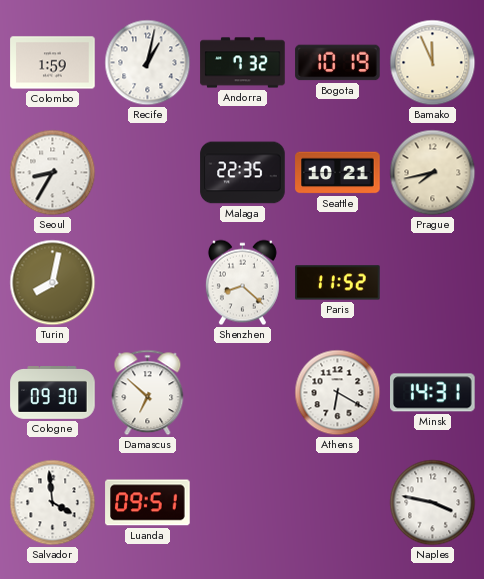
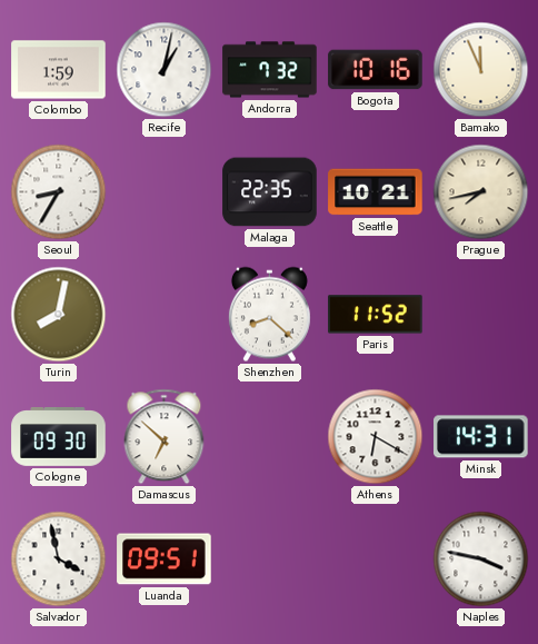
Bogota: 10:19 -> 10:16 (376, 70)
Salvador: 3:59 -> 3:58 (59, 559)
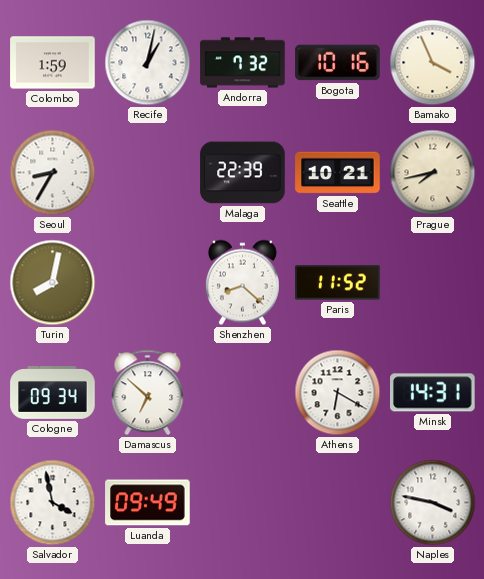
Bamako: 11:56 -> 3:56 (433, 63)
Malaga: 22:35 -> 22:39 (243, 173)
Cologne: 09:30 -> 09:34 (53, 393)
Luanda: 09:51 -> 09:49 (148, 503)
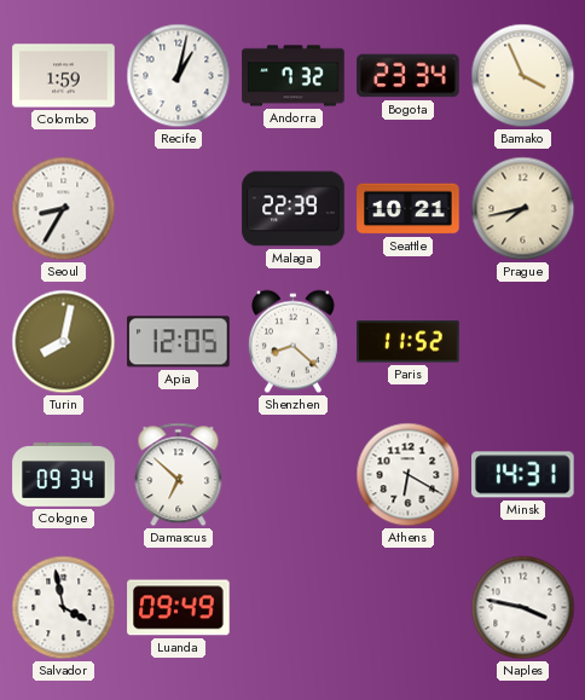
Bogota: 10:16 -> 23:34 (409, 76)
Apia: none -> 12:05 (179, 342)
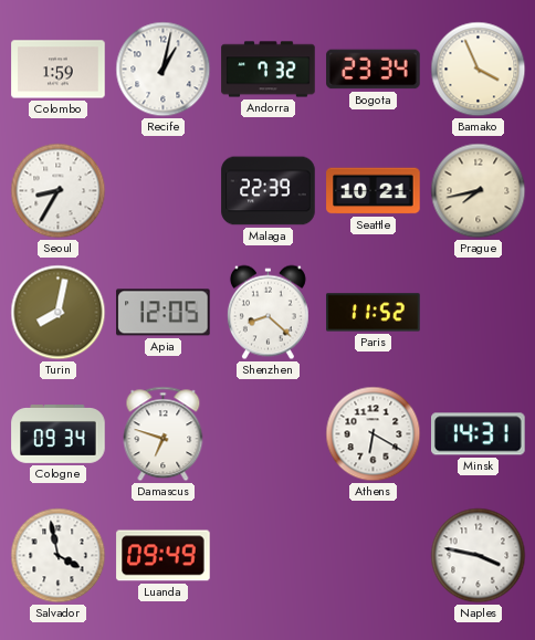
Damascus: 6:52 -> 6:48 (164, 434)
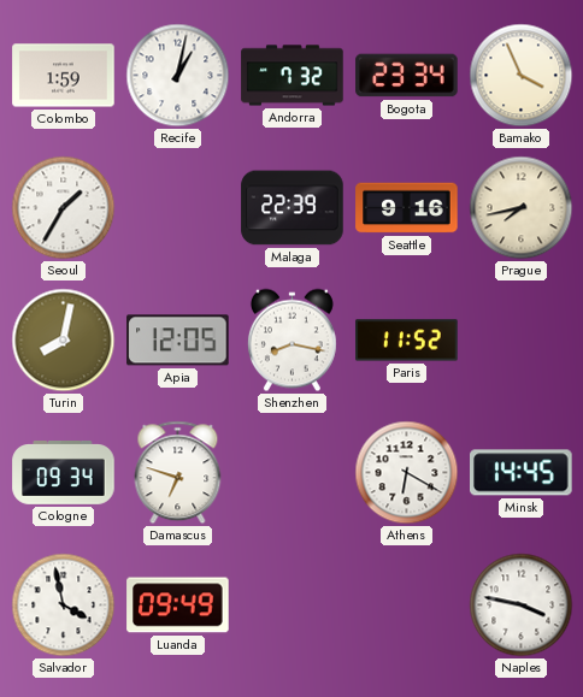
Seoul: 8:35 -> 1:35 (64, 208)
Seattle: 10:21 -> 9:16 (407, 208)
Shenzhen: 8:22 -> 8:17 (291, 341)
Minsk: 14:31 -> 14:45 (522, 473)
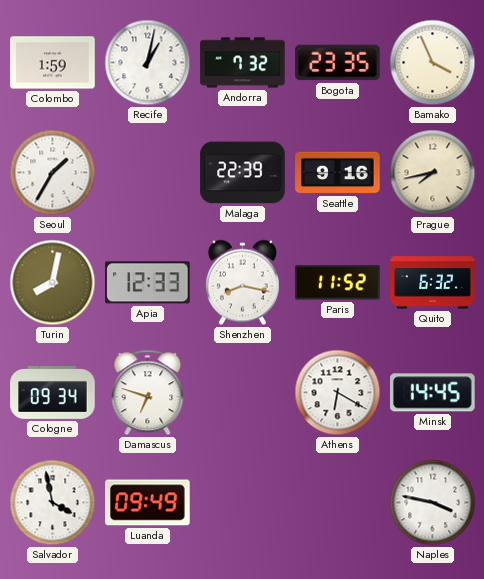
Bogota: 23:34 -> 23:35 (338, 63)
Apia: 12:05 -> 12:33 (148, 283)
Quito: none -> 6:32 (433, 283)
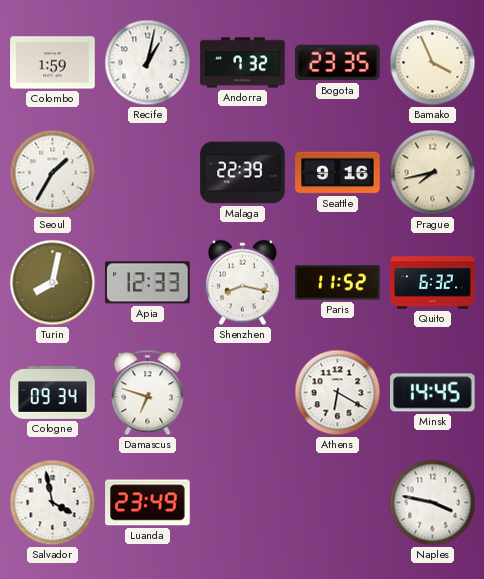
Luanda: 09:49 -> 23:49 (148, 503)
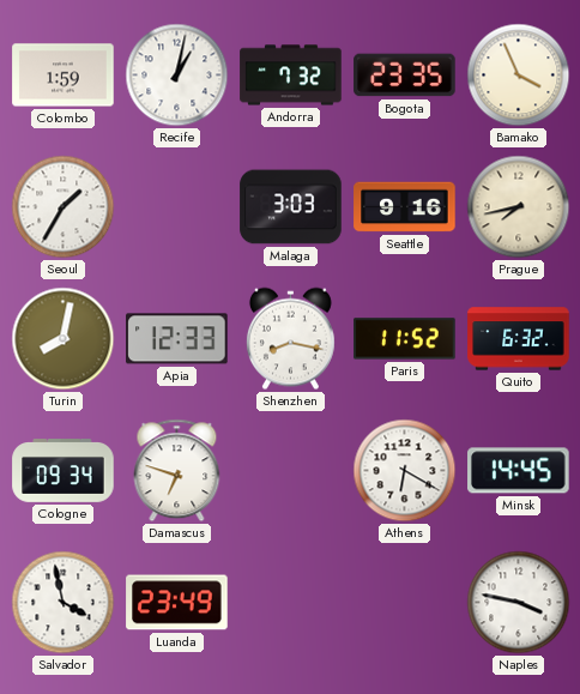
Malaga: 22:39 -> 3:03 (291, 207)
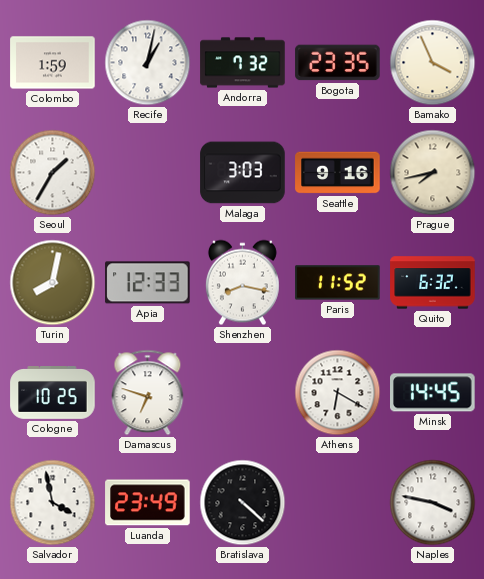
Cologne: 09:34 -> 10:25 (53, 393)
Bratislava: none -> 4:22 (243, 503)
